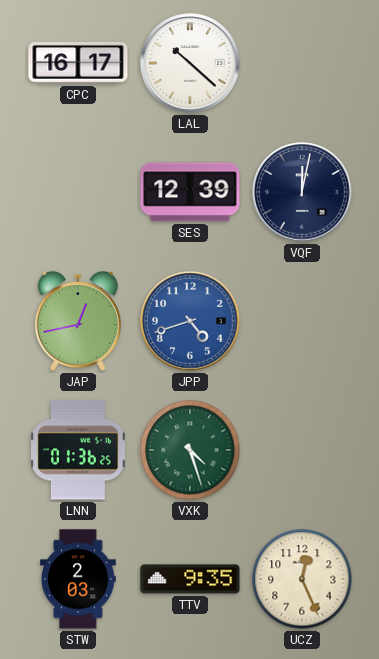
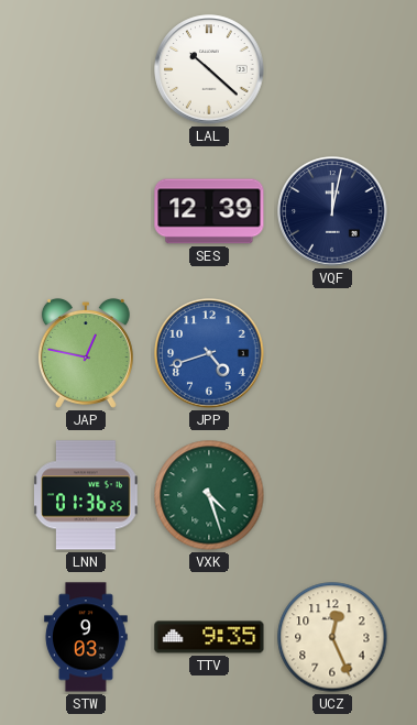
CPC: 16:17 -> none (78, 63)
JAP: 12:43 -> 12:47 (86, 353)
STW: 2:03 -> 9:03 (87, 637)
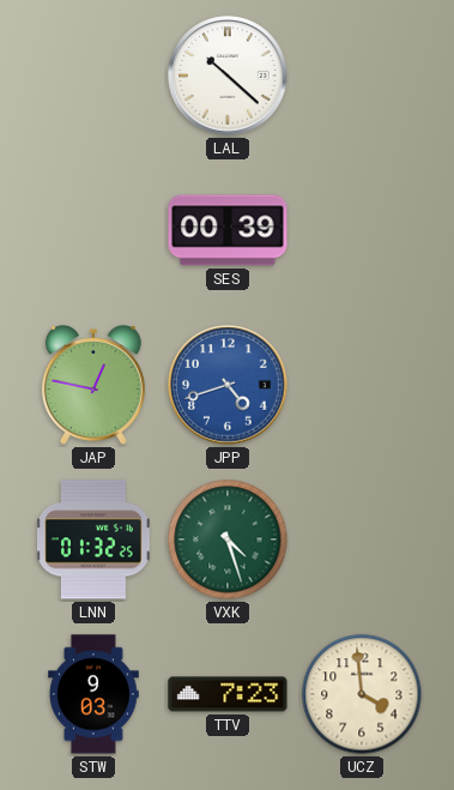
SES: 12:39 -> 00:39 (228, 230)
VQF: 12:02 -> none (332, 211)
LNN: 01:36 -> 01:32 (93, 539)
TTV: 9:35 -> 7:23 (228, 694)
UCZ: 12:26 -> 3:59 (362, 694)
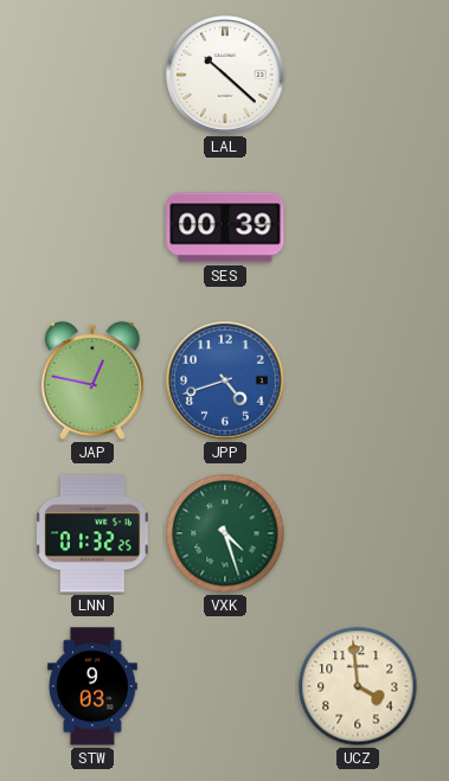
TTV: 7:23 -> none (228, 694)
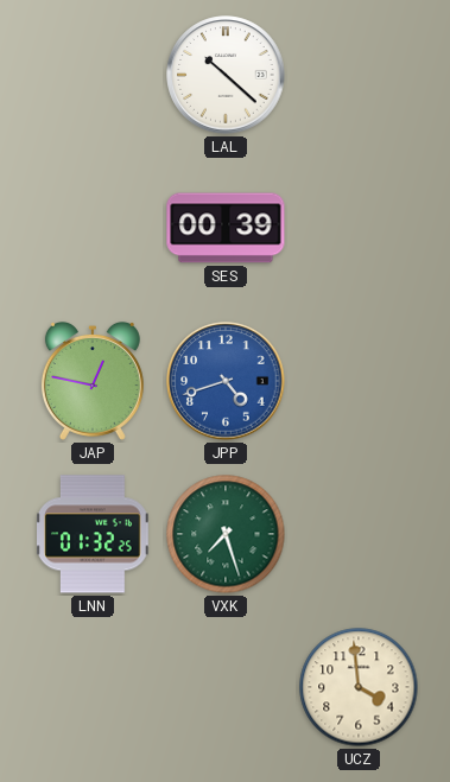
VXK: 4:27 -> 7:27 (226, 534)
STW: 9:03 -> none (94, 686)
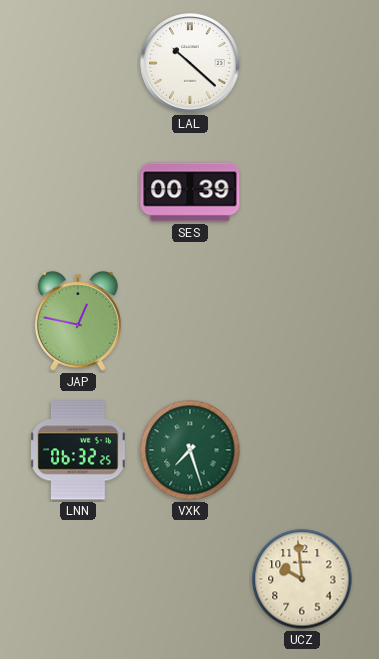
JPP: 4:42 -> none (226, 381)
LNN: 01:32 -> 06:32 (78, 450)
UCZ: 3:59 -> 9:59 (302, 579)
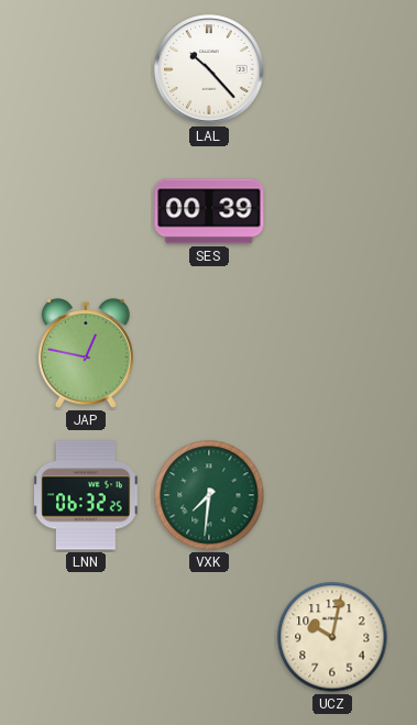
LAL: 10:22 -> 10:23 (209, 69)
VXK: 7:27 -> 7:31 (209, 495)
UCZ: 9:59 -> 10:02 (332, 637)
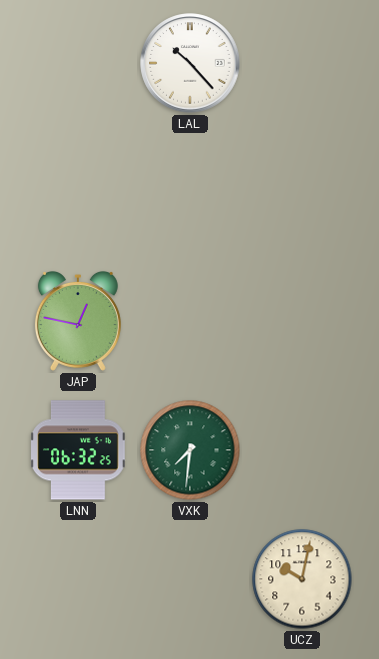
SES: 00:39 -> none (209, 211)
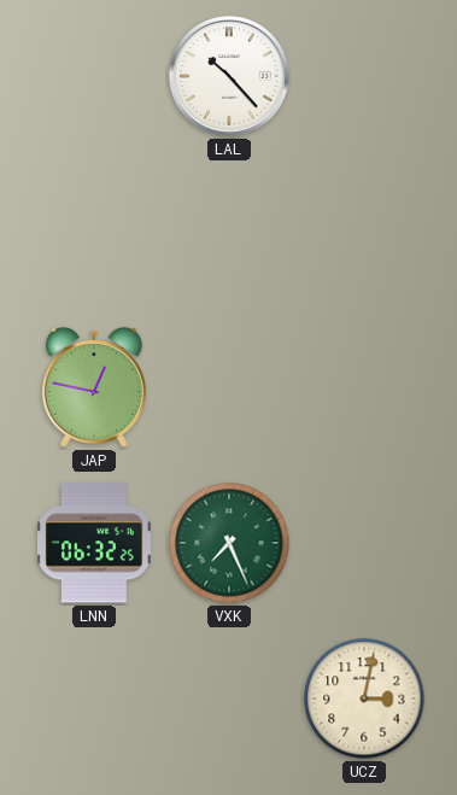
VXK: 7:31 -> 7:26 (229, 543)
UCZ: 10:02 -> 3:02 (364, 698)
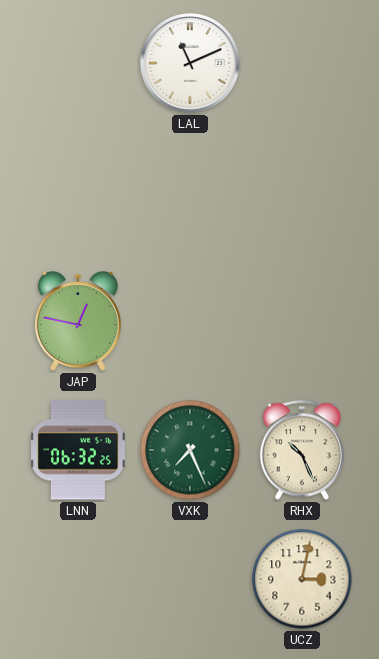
LAL: 10:23 -> 11:11 (190, 63)
RHX: none -> 10:26 (301, 450)
